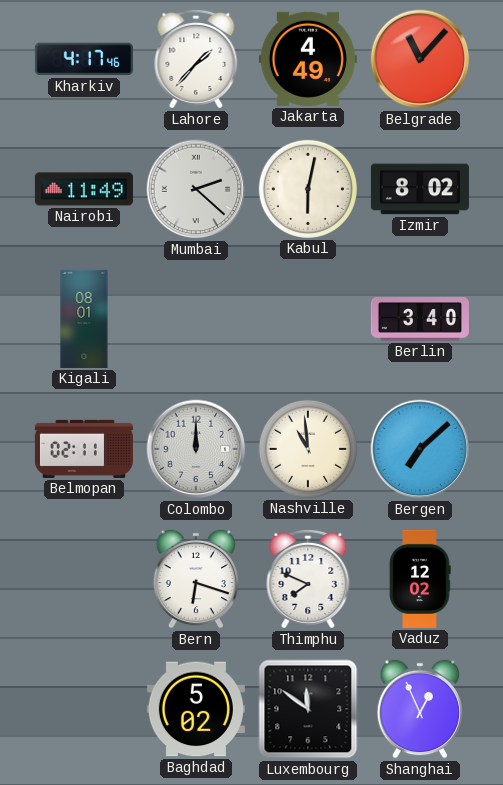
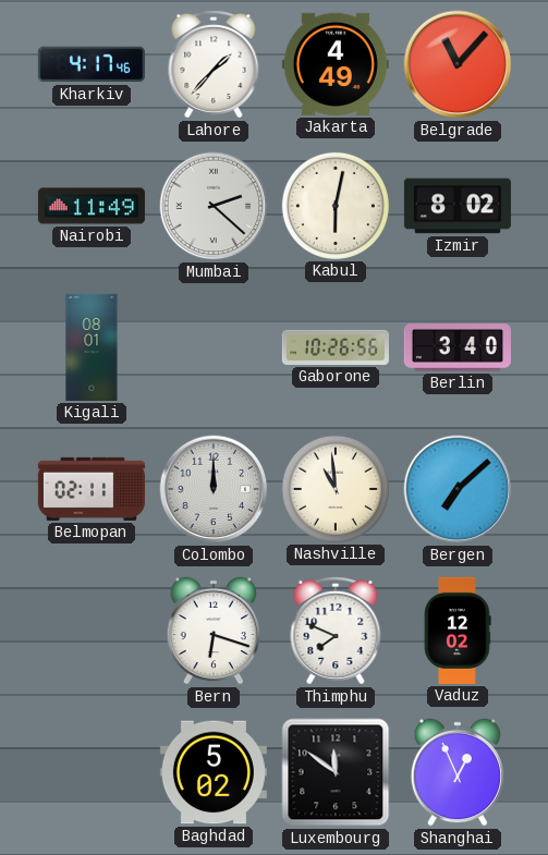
Gaborone: none -> 10:26 (336, 347)
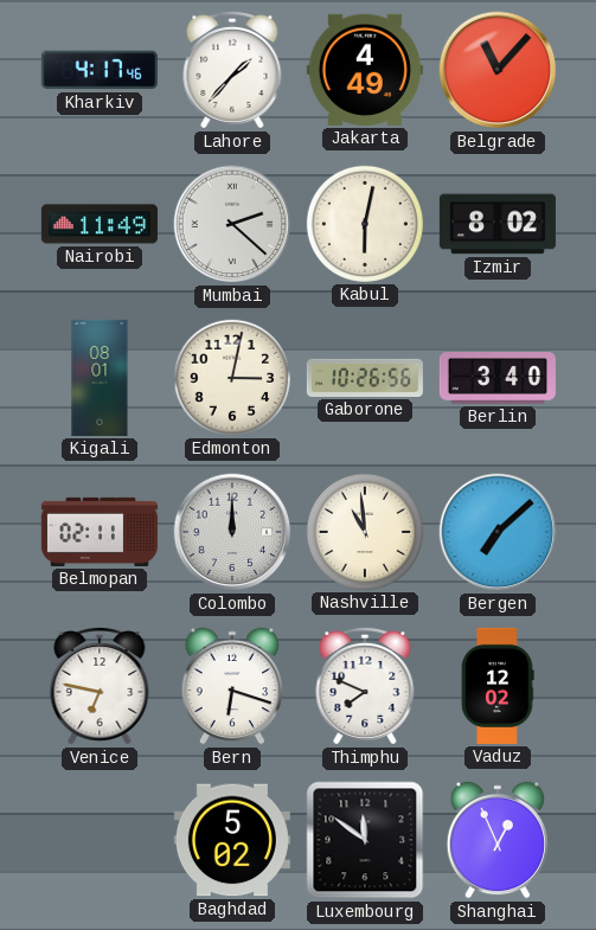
Edmonton: none -> 3:02 (232, 378)
Venice: none -> 6:47 (100, 686)
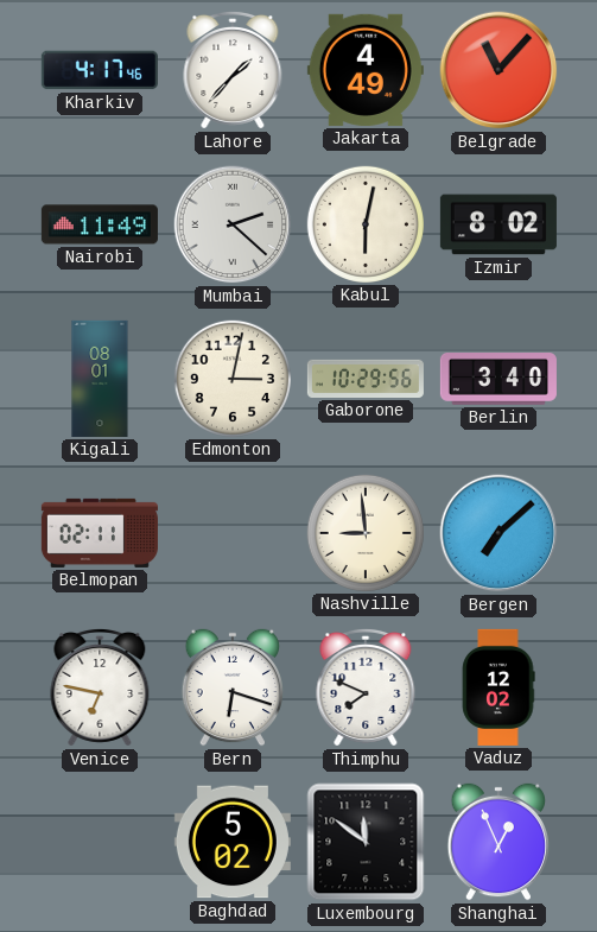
Gaborone: 10:26 -> 10:29 (366, 379)
Colombo: 12:00 -> none (232, 532)
Nashville: 10:59 -> 8:59 (366, 533)
